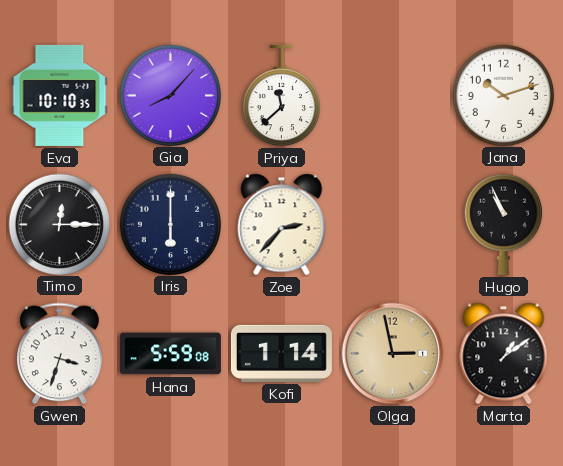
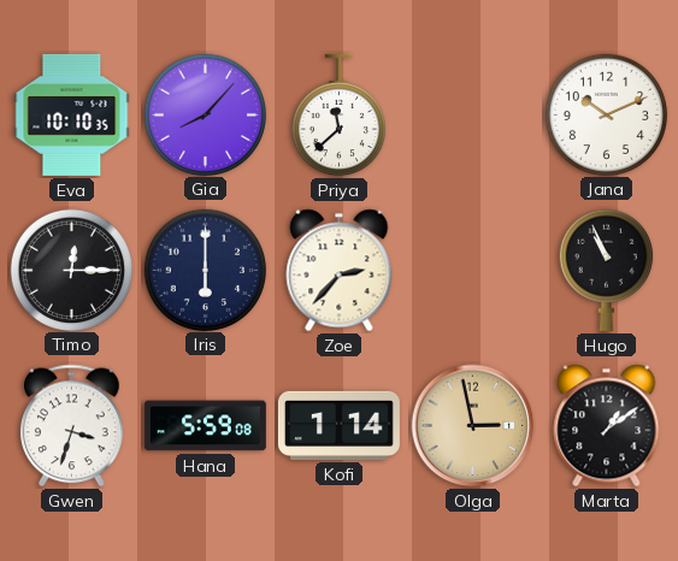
Jana: 10:12 -> 10:11 (606, 114)
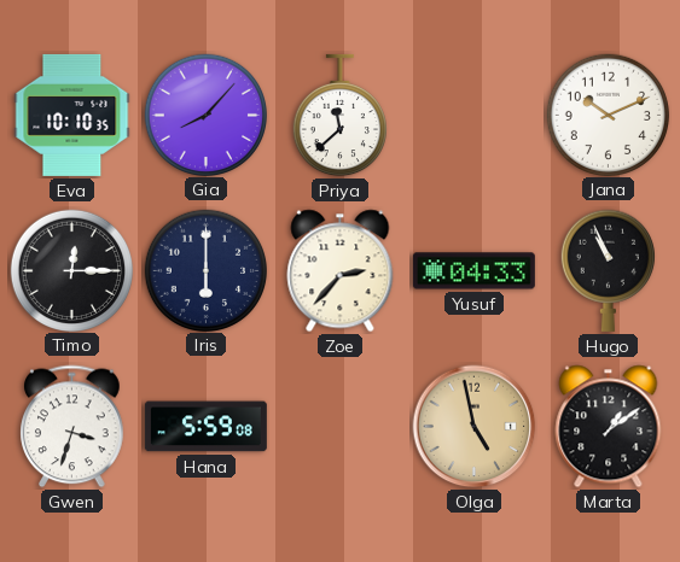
Yusuf: none -> 04:33 (473, 271)
Kofi: 1:14 -> none (338, 425)
Olga: 2:58 -> 4:58 (475, 427)
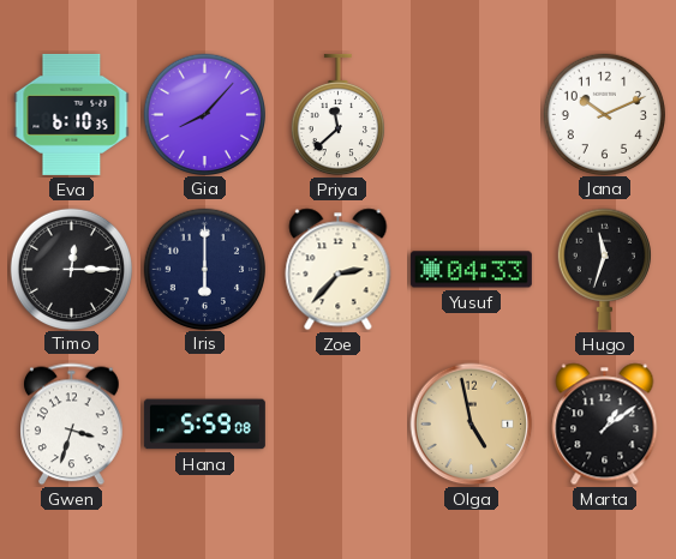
Eva: 10:10 -> 6:10 (72, 114)
Hugo: 10:56 -> 11:33 (604, 269)
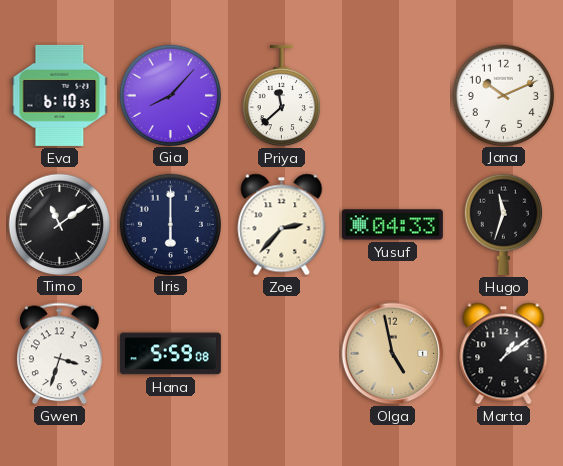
Timo: 12:15 -> 11:09 (59, 224)
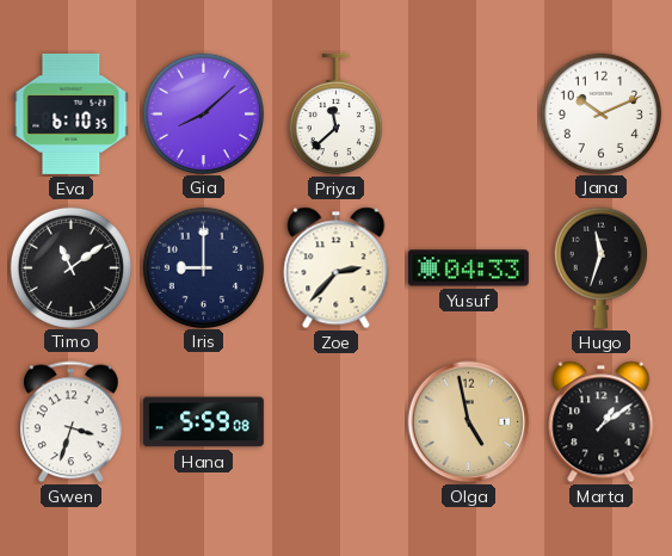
Gia: 8:07 -> 8:08 (203, 113)
Iris: 6:00 -> 9:00 (203, 267)
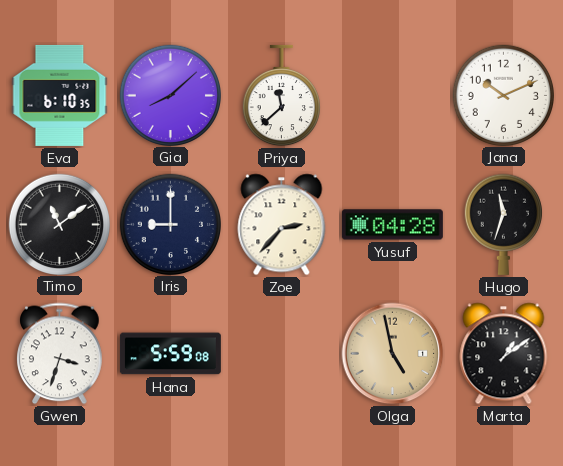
Yusuf: 04:33 -> 04:28 (392, 225)
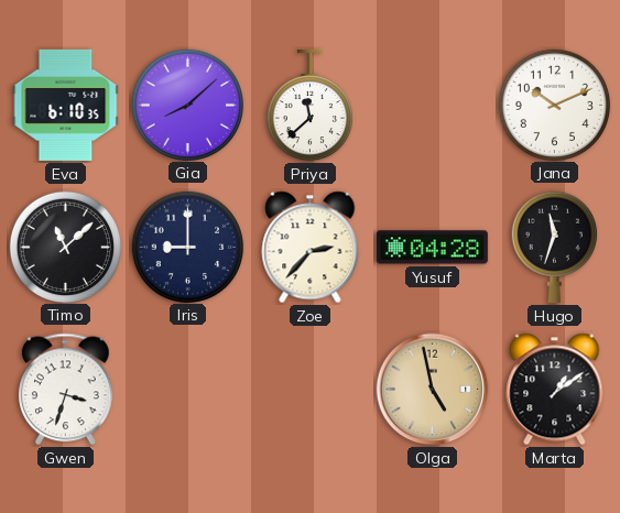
Timo: 11:09 -> 11:08 (65, 247)
Hana: 5:59 -> none (170, 354)
